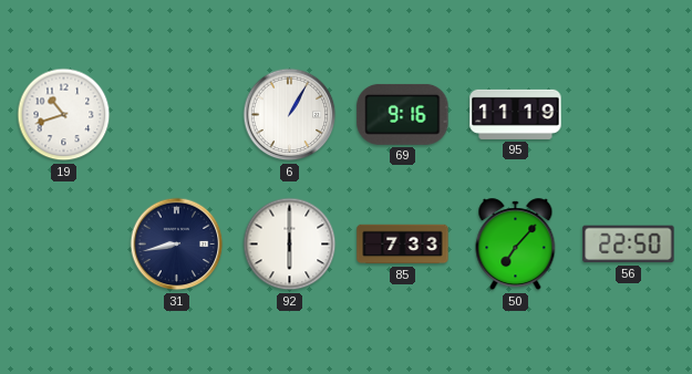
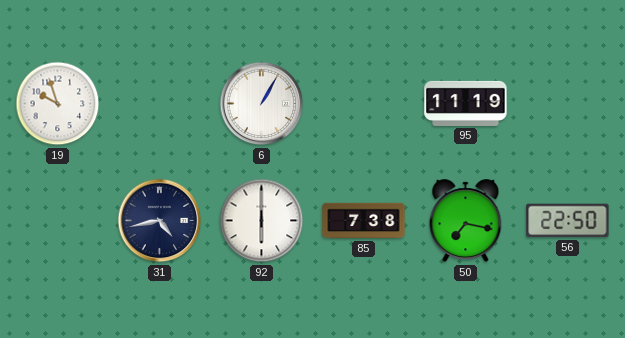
19: 10:42 -> 9:57 (58, 104)
69: 9:16 -> none (403, 114)
31: 8:43 -> 4:43 (160, 221)
85: 7:33 -> 7:38 (364, 221)
50: 7:07 -> 7:17 (466, 221)
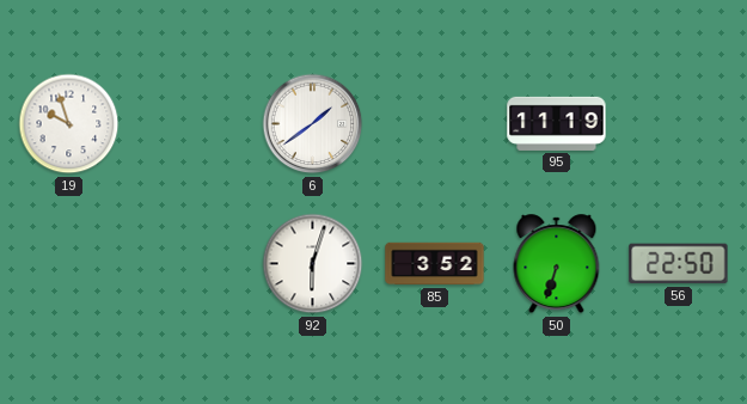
6: 1:05 -> 1:39 (313, 124)
31: 4:43 -> none (160, 221)
92: 6:00 -> 6:03 (313, 264)
85: 7:38 -> 3:52 (435, 264)
50: 7:17 -> 6:33 (557, 264)
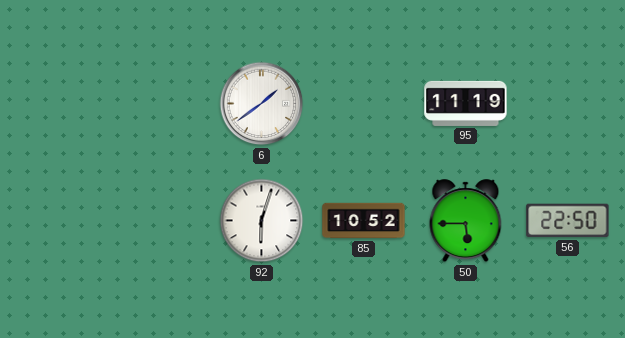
19: 9:57 -> none (69, 124)
85: 3:52 -> 10:52 (364, 221)
50: 6:33 -> 5:45 (466, 221)
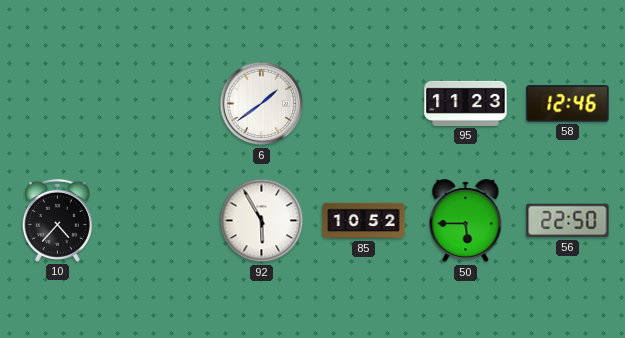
95: 11:19 -> 11:23 (466, 103)
58: none -> 12:46 (568, 104)
10: none -> 4:37 (57, 220)
92: 6:03 -> 5:55 (262, 221)
